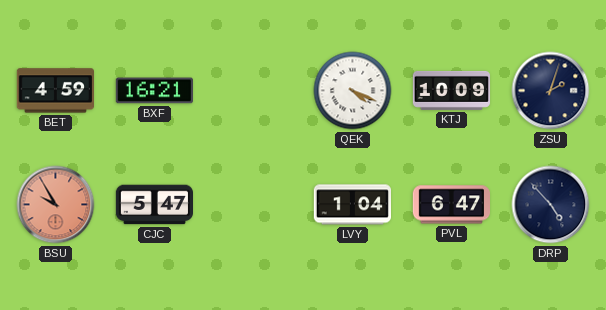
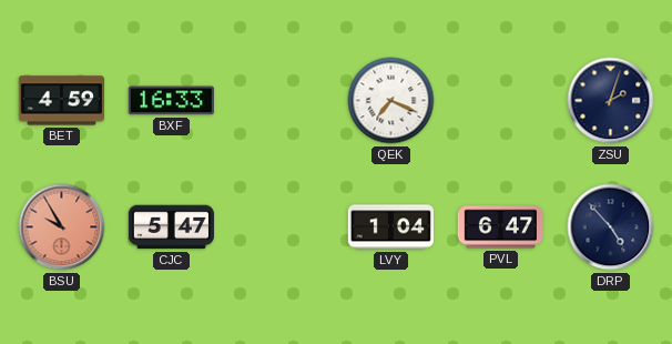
BXF: 16:21 -> 16:33 (171, 101)
QEK: 4:19 -> 7:19 (391, 101)
KTJ: 10:09 -> none (452, 90)
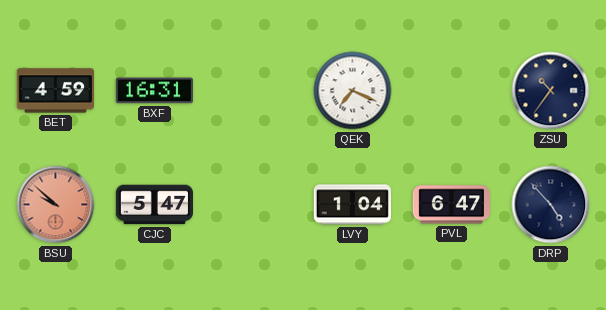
BXF: 16:33 -> 16:31 (154, 91)
ZSU: 2:03 -> 10:36 (551, 91)
BSU: 9:55 -> 9:52 (56, 205)
